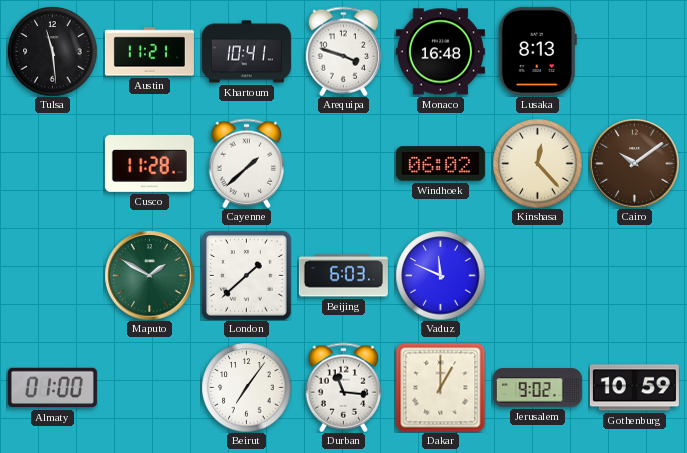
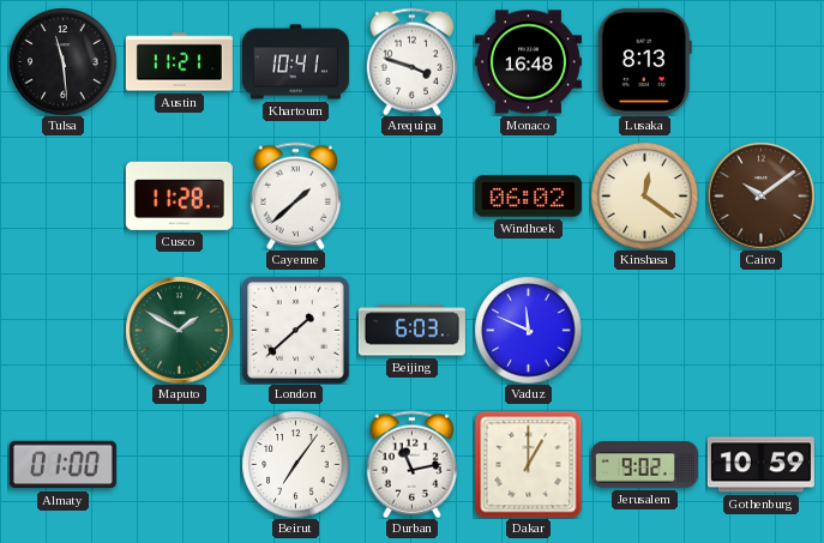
Kinshasa: 12:23 -> 12:21 (644, 195)
Durban: 11:16 -> 11:13 (411, 464)
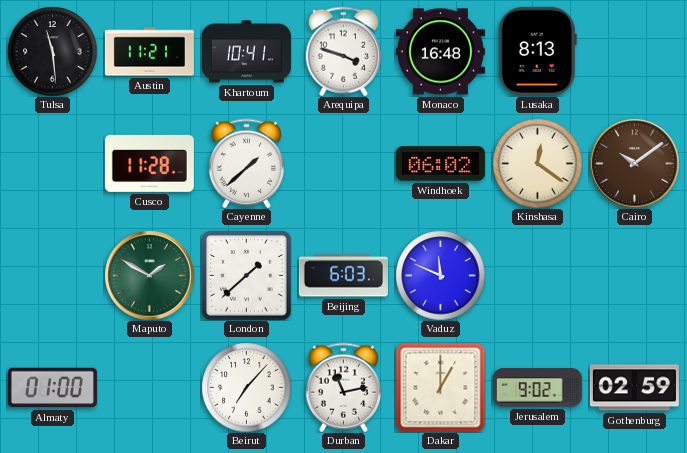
Beirut: 7:06 -> 7:07 (246, 387)
Gothenburg: 10:59 -> 02:59 (634, 388)
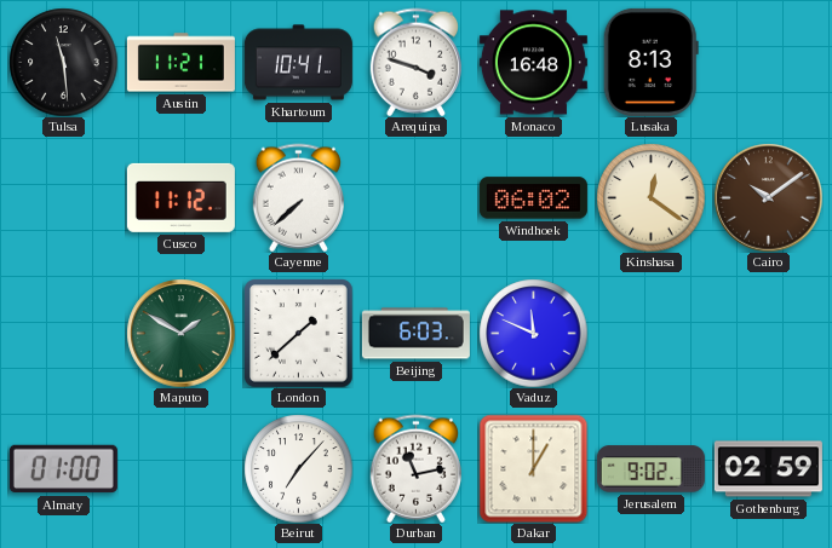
Cusco: 11:28 -> 11:12 (180, 197)
Cayenne: 1:38 -> 7:38 (298, 197)
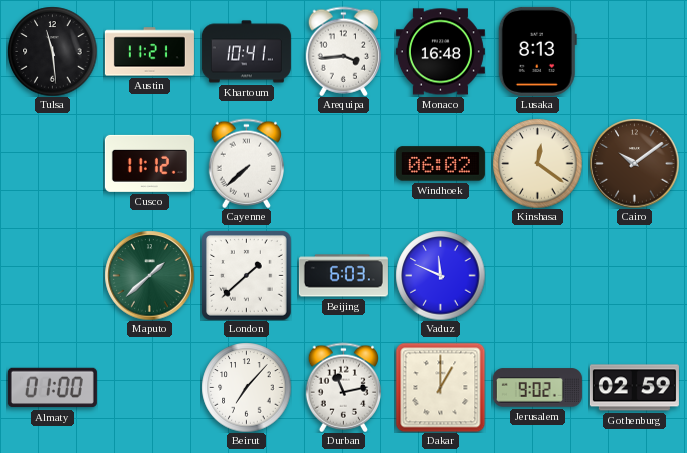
Arequipa: 3:48 -> 3:44 (343, 51)
Maputo: 1:50 -> 1:38 (149, 275)
